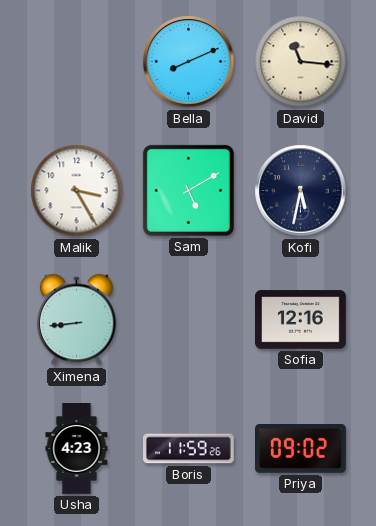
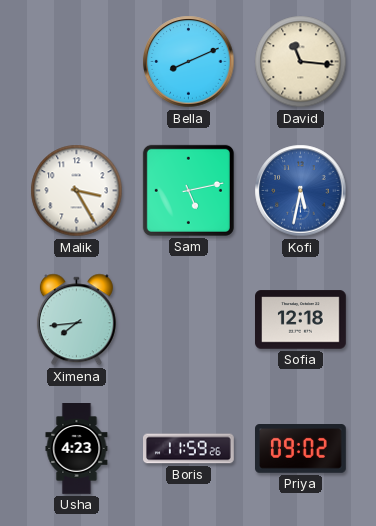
Sam: 5:10 -> 5:13 (188, 190)
Kofi dial: navy -> blue (301, 191)
Ximena: 8:44 -> 7:44 (76, 320)
Sofia: 12:16 -> 12:18 (301, 320)
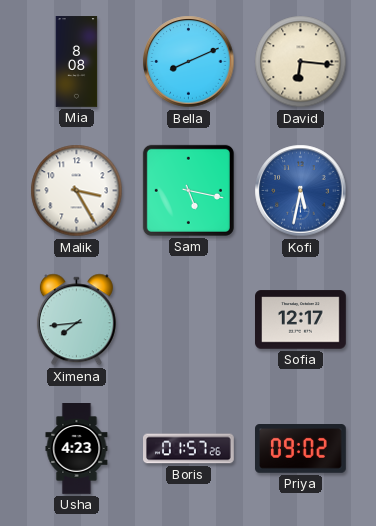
Mia: none -> 8:08 (77, 62)
David: 11:16 -> 6:16 (301, 62)
Sam: 5:13 -> 5:17 (188, 190)
Sofia: 12:18 -> 12:17 (301, 320)
Boris: 11:59 -> 01:57 (189, 449)
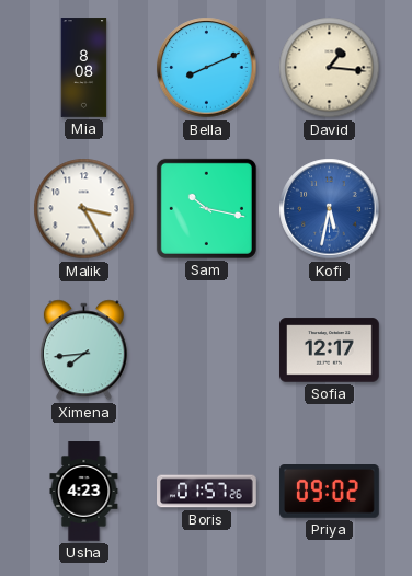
David: 6:16 -> 1:16 (330, 68)
Sam: 5:17 -> 10:17 (206, 208)
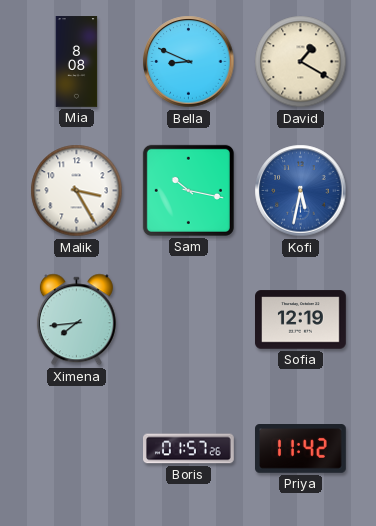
Bella: 8:11 -> 8:49 (189, 62)
David: 1:16 -> 1:20 (301, 62)
Sofia: 12:17 -> 12:19 (301, 320)
Usha: 4:23 -> none (84, 492)
Priya: 09:02 -> 11:42 (301, 449)
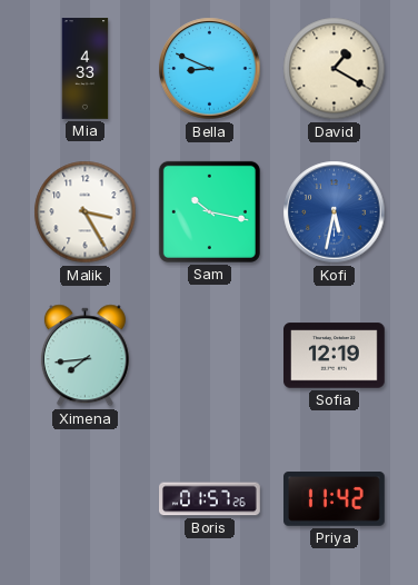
Mia: 8:08 -> 4:33 (86, 69)
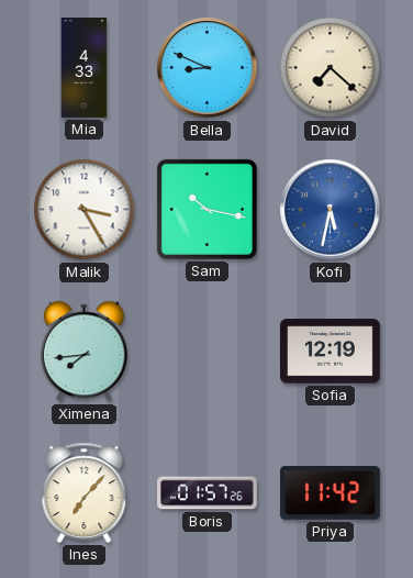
David: 1:20 -> 7:22 (331, 68)
Ines: none -> 7:07 (85, 492)
